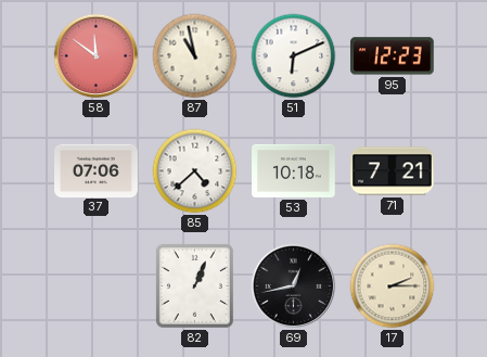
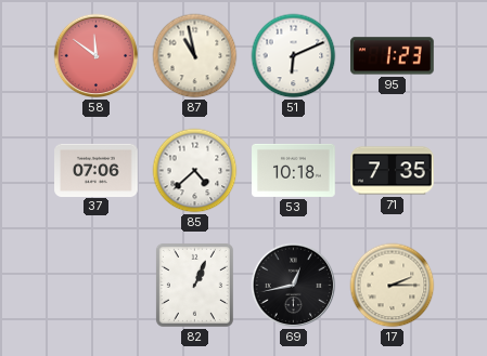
95: 12:23 -> 1:23 (393, 56)
71: 7:21 -> 7:35 (393, 171)
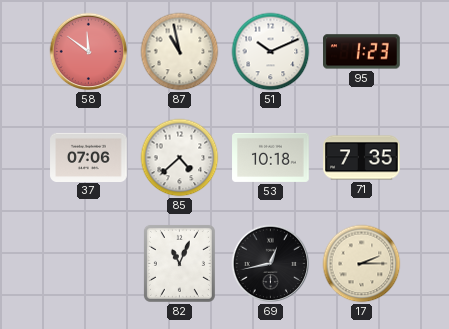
51: 6:11 -> 10:11 (271, 52)
82: 1:04 -> 11:04 (179, 263)
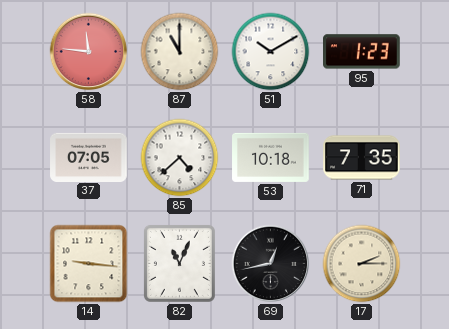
58: 11:51 -> 11:46 (89, 52)
87: 10:58 -> 11:00 (180, 52)
51: 10:11 -> 10:10 (271, 52)
37: 07:06 -> 07:05 (89, 157)
14: none -> 9:16 (89, 264)
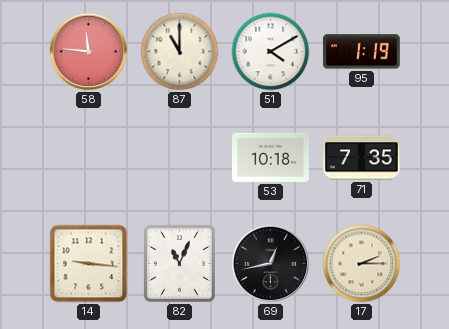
51: 10:10 -> 4:10 (271, 52)
95: 1:23 -> 1:19 (362, 52)
37: 07:05 -> none (89, 157)
85: 4:38 -> none (180, 158)
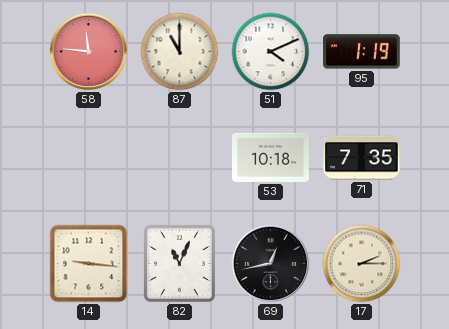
51: 4:10 -> 4:11 (271, 52)
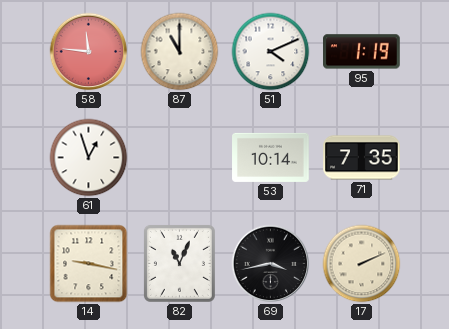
61: none -> 12:57 (89, 158)
53: 10:18 -> 10:14 (271, 157)
14: 9:16 -> 9:17 (89, 264)
69: 12:43 -> 3:43 (271, 264)
17: 2:15 -> 2:11 (362, 264)
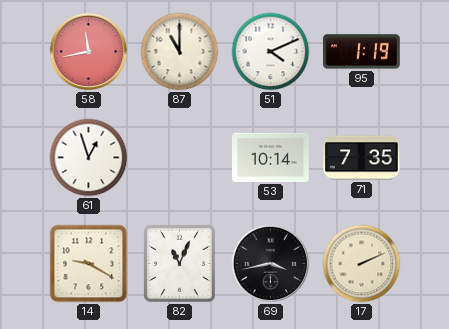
58: 11:46 -> 11:43 (89, 52)
14: 9:17 -> 9:20 (89, 264)
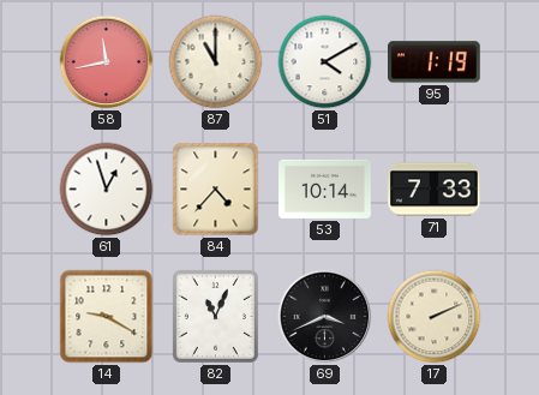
51: 4:11 -> 4:10 (325, 62)
84: none -> 4:37 (216, 190)
71: 7:35 -> 7:33 (435, 190)
69: 3:43 -> 3:41 (325, 317)
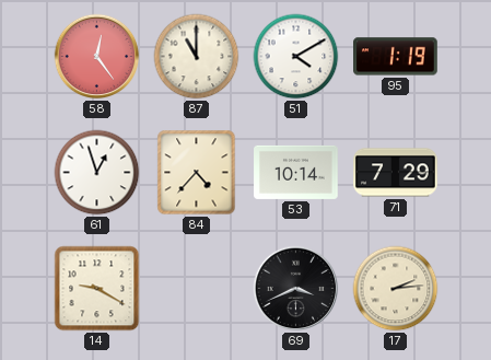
58: 11:43 -> 12:24 (97, 57)
71: 7:33 -> 7:29 (396, 173)
82: 11:04 -> none (215, 316)
17: 2:11 -> 2:14 (396, 289)
